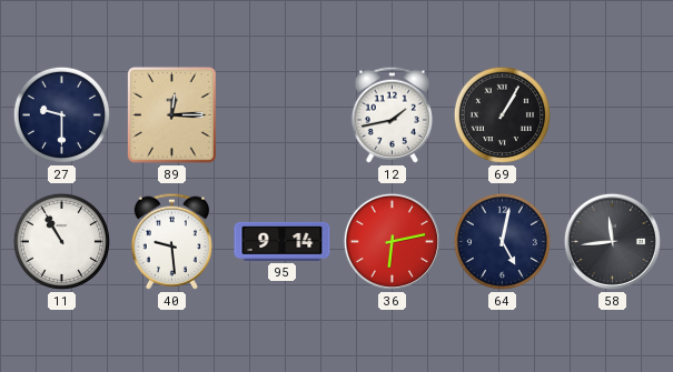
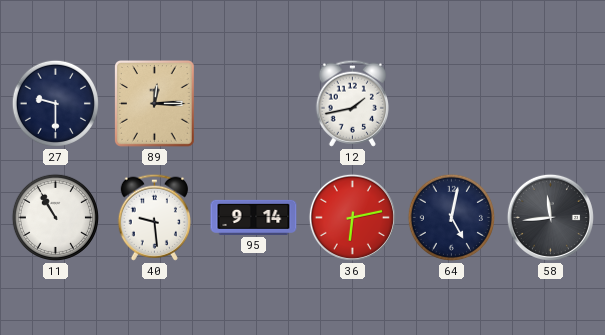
69: 1:05 -> none (502, 114)
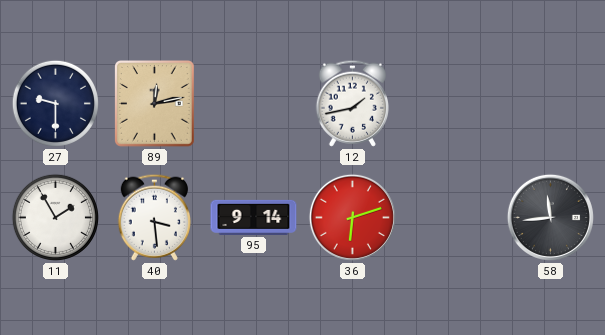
89: 12:15 -> 12:13 (155, 104)
11: 10:55 -> 1:55 (55, 217)
40: 9:29 -> 3:29 (154, 217)
36: 6:13 -> 6:12 (352, 217)
64: 5:02 -> none (451, 217)
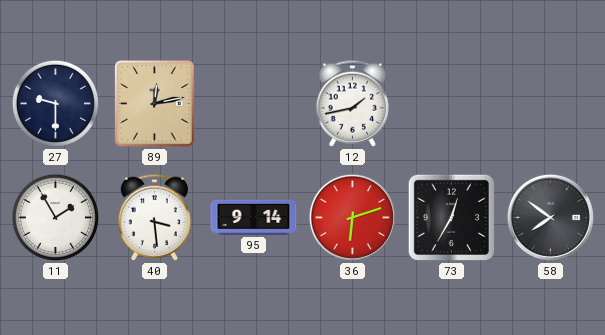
73: none -> 12:35 (451, 217)
58: 11:44 -> 7:51 (550, 217)
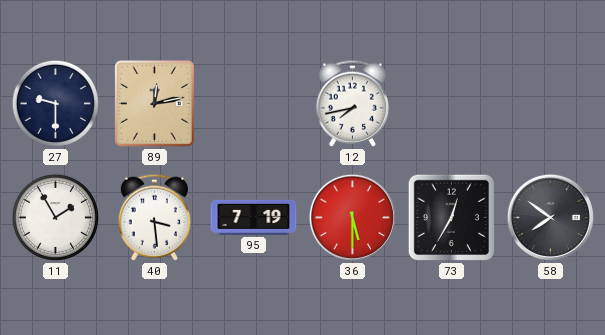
12: 1:43 -> 7:43 (352, 103)
95: 9:14 -> 7:19 (254, 217)
36: 6:12 -> 5:30 (352, 217)
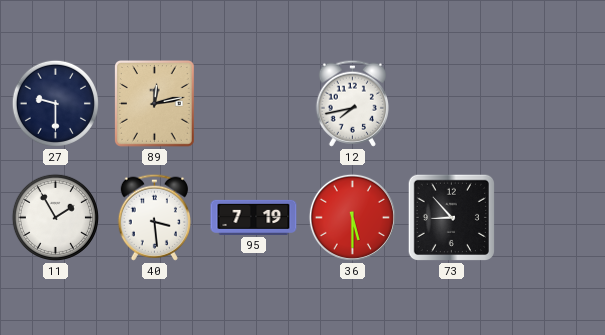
73: 12:35 -> 8:53 (451, 217)
58: 7:51 -> none (550, 217)
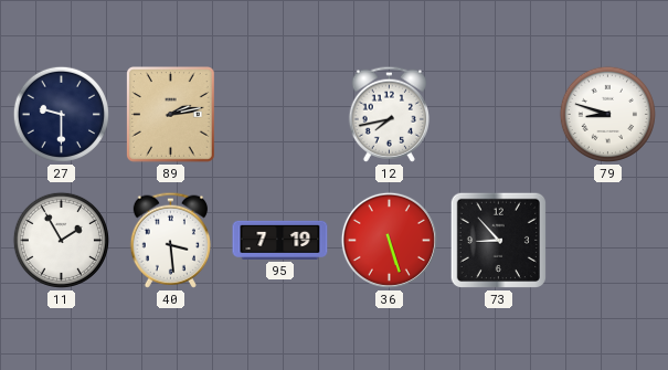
89: 12:13 -> 2:13 (171, 115)
79: none -> 8:48 (607, 114)
36: 5:30 -> 5:27 (389, 240)
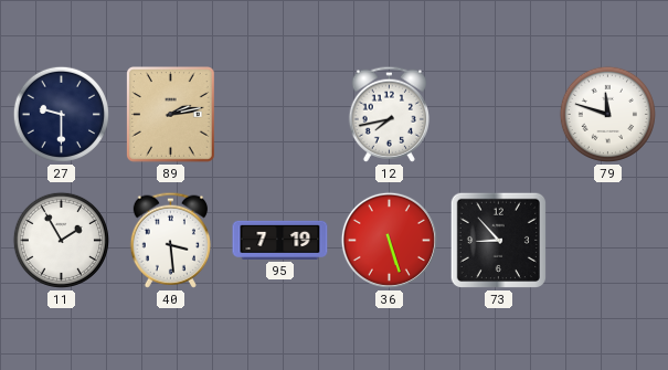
79: 8:48 -> 11:48 (607, 114)
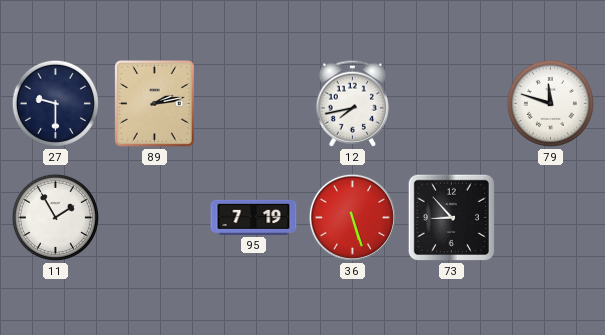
40: 3:29 -> none (170, 240)
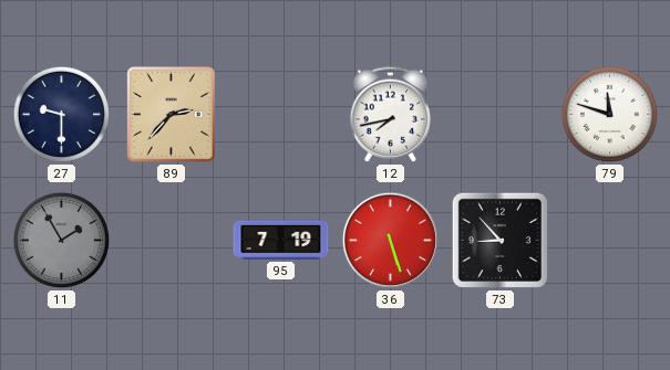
89: 2:13 -> 2:37 (172, 115)
11 dial: white -> grey (61, 240)
